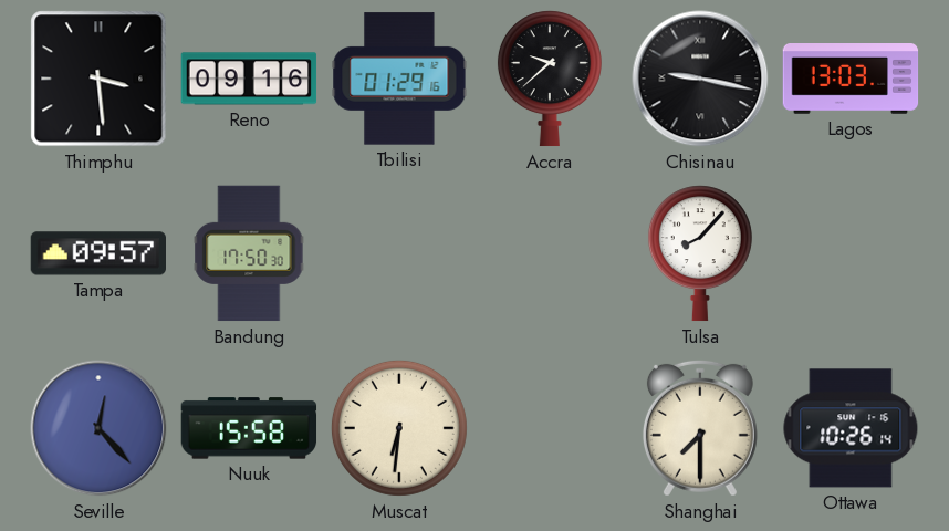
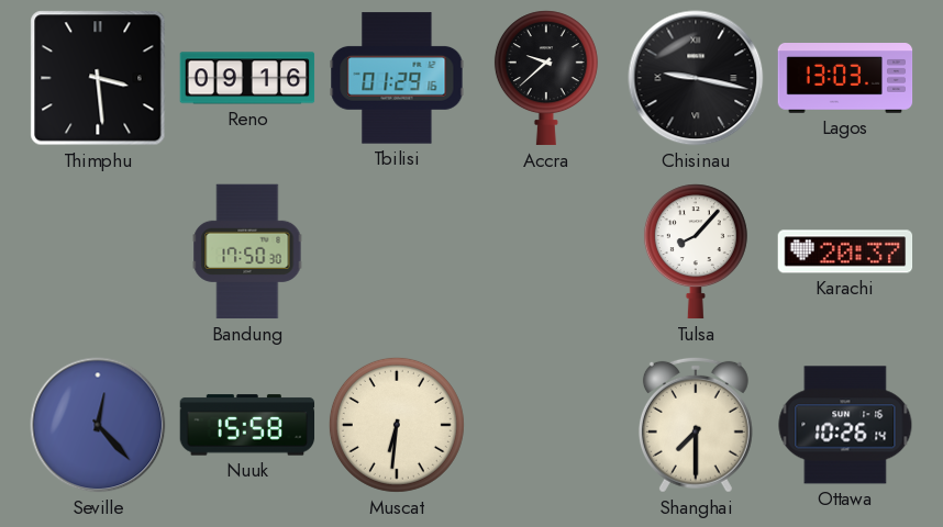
Tampa: 09:57 -> none (97, 253)
Karachi: none -> 20:37 (845, 251)
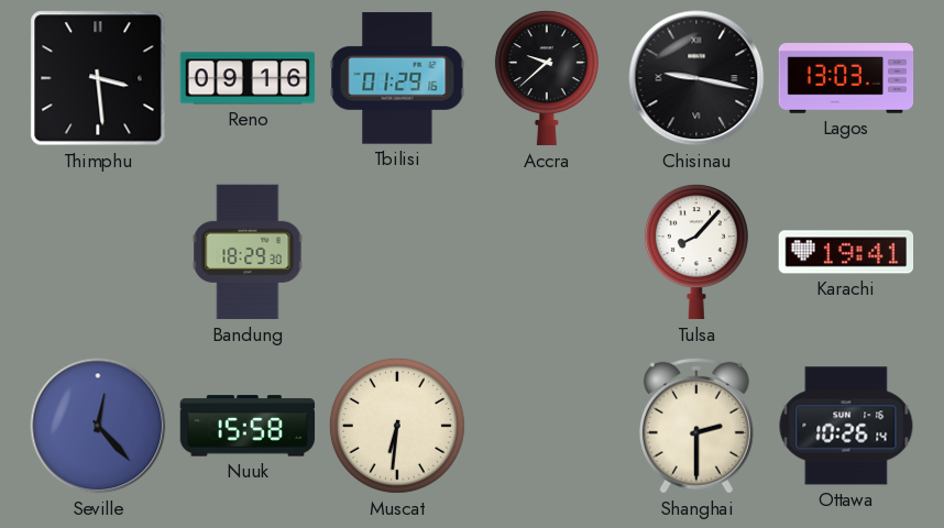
Bandung: 17:50 -> 18:29 (248, 252)
Karachi: 20:37 -> 19:41 (846, 252)
Shanghai: 7:30 -> 2:30 (696, 426)
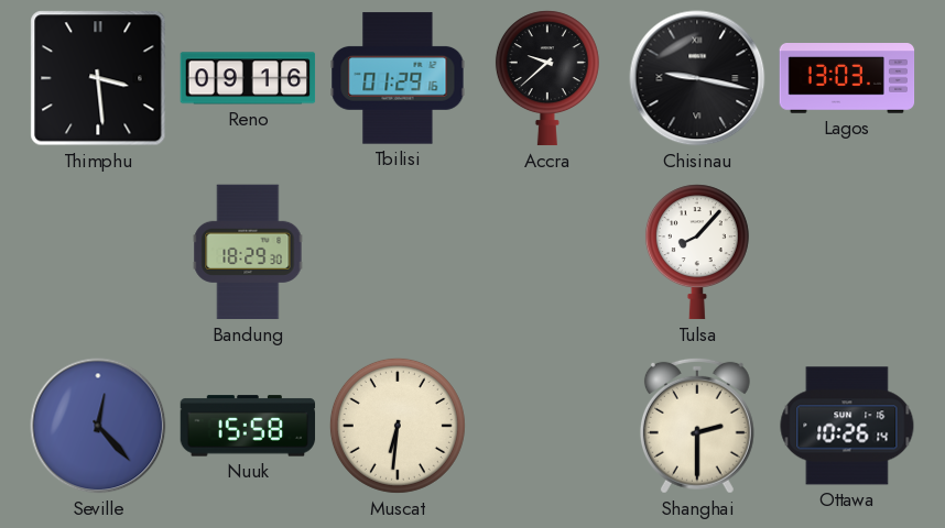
Karachi: 19:41 -> none (846, 252)
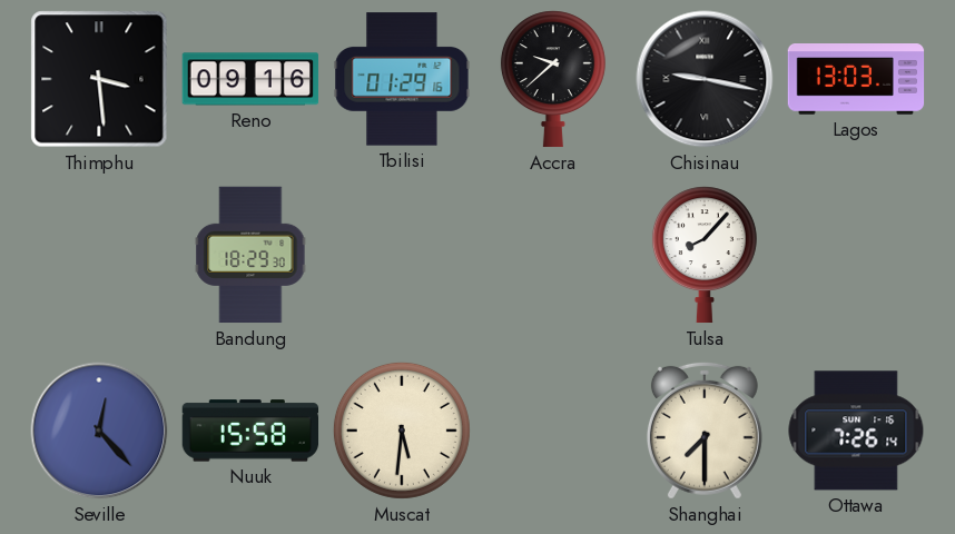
Muscat: 6:31 -> 5:31 (402, 431)
Shanghai: 2:30 -> 7:30 (705, 431)
Ottawa: 10:26 -> 7:26 (856, 431)
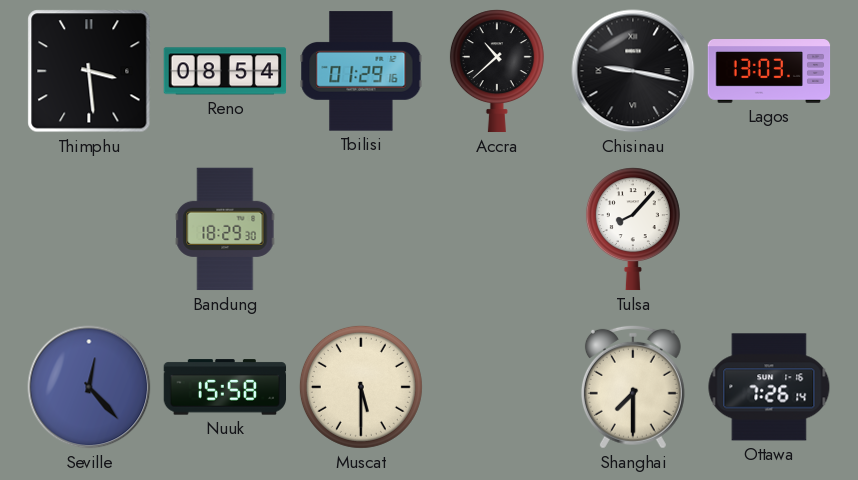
Reno: 09:16 -> 08:54 (225, 71)
Accra: 9:38 -> 10:38 (497, 71)
Muscat: 5:31 -> 5:30 (361, 387)
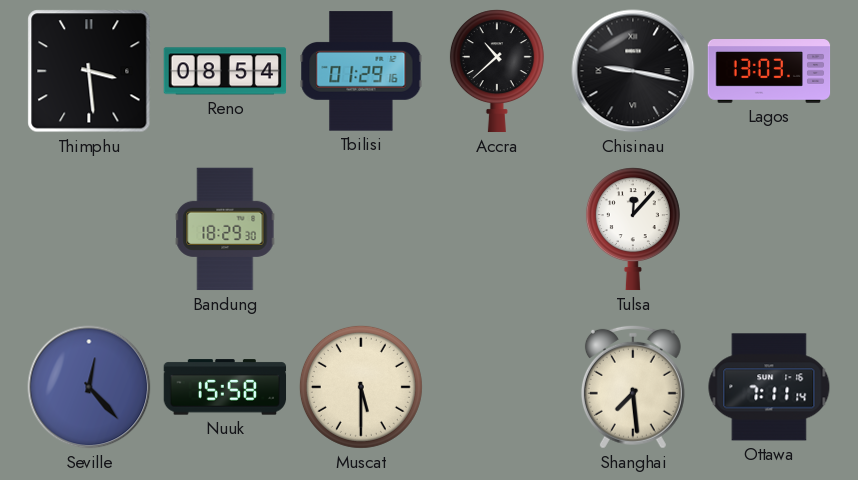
Tulsa: 8:07 -> 12:07 (633, 229)
Shanghai: 7:30 -> 7:29 (633, 387)
Ottawa: 7:26 -> 7:11 (769, 387)
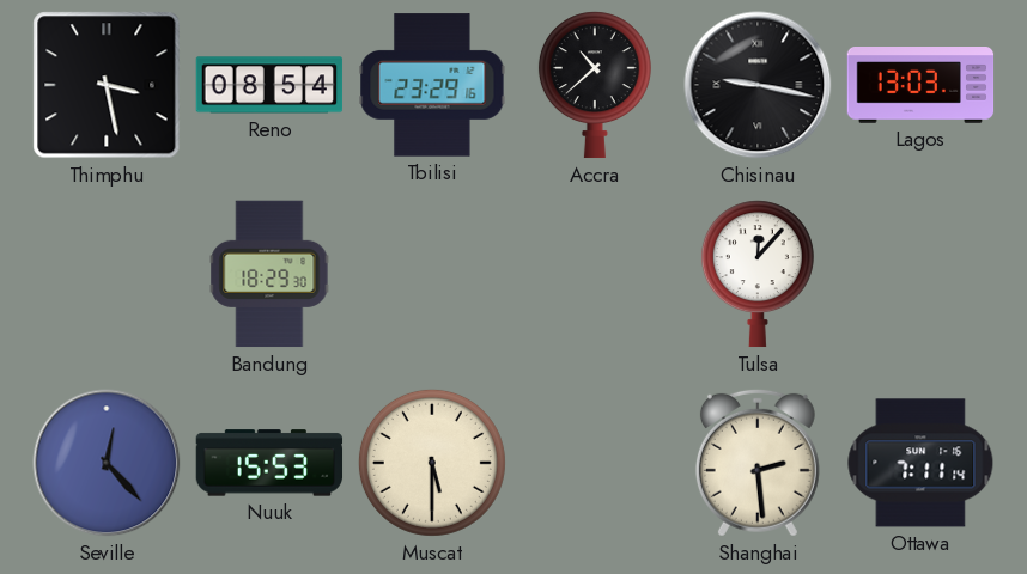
Thimphu: 3:29 -> 3:28 (107, 85)
Tbilisi: 01:29 -> 23:29 (432, 85)
Nuuk: 15:58 -> 15:53 (269, 463)
Shanghai: 7:29 -> 2:29 (758, 463)
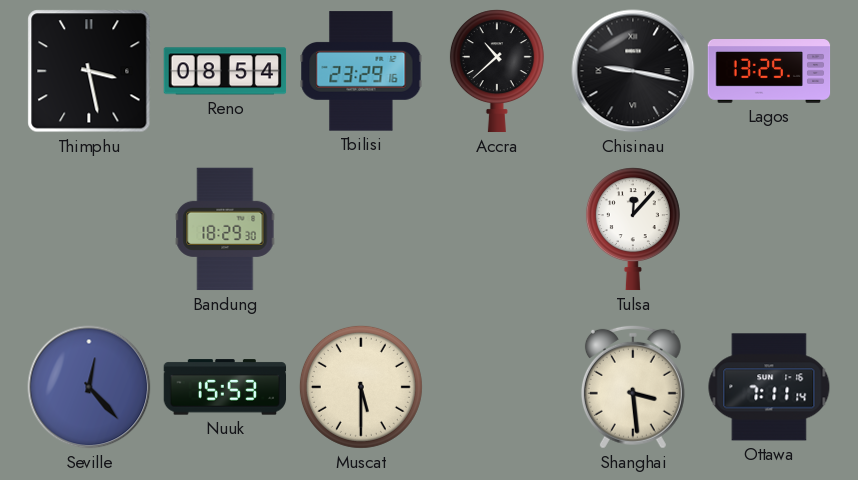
Lagos: 13:03 -> 13:25 (769, 72)
Shanghai: 2:29 -> 3:29 (633, 387)
